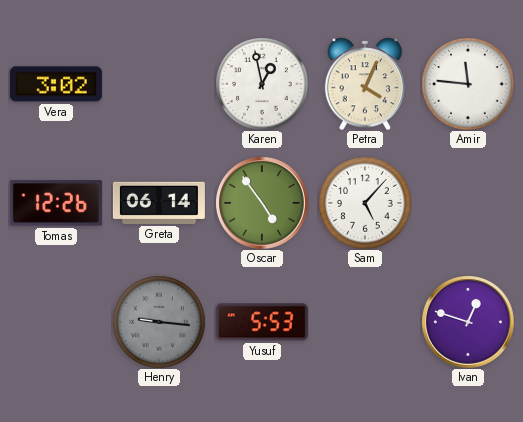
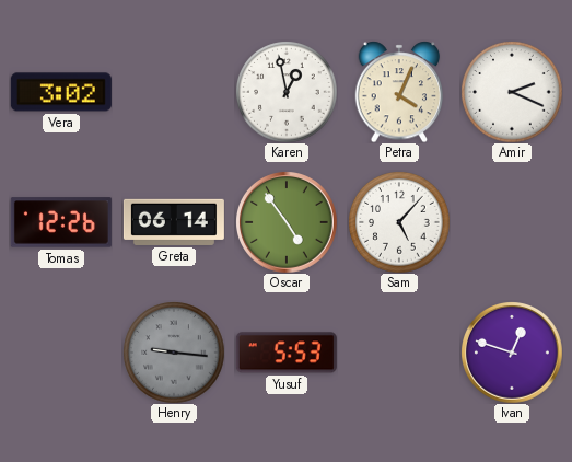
Amir: 11:46 -> 2:19 (512, 92)
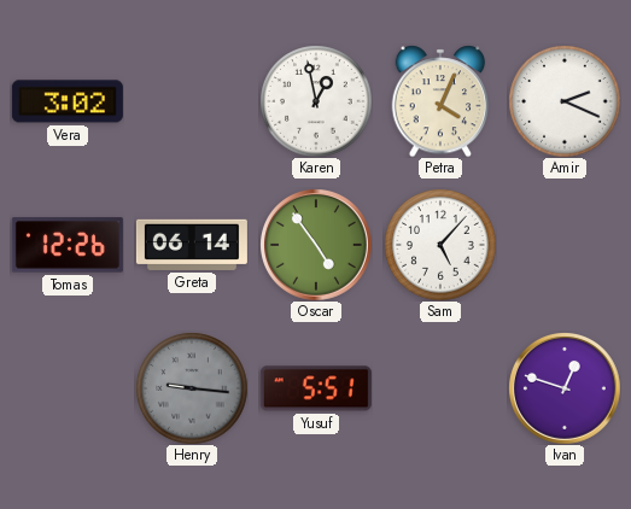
Yusuf: 5:53 -> 5:51 (316, 388)
